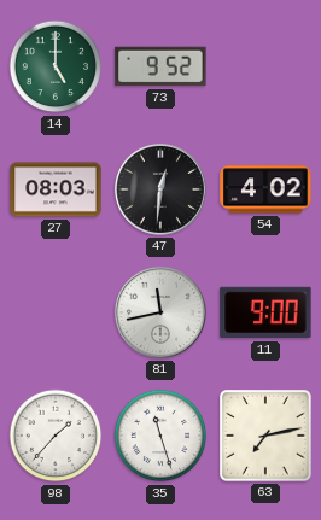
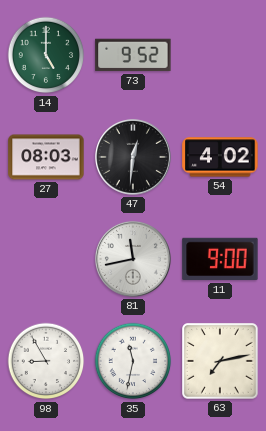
98: 1:37 -> 8:55 (46, 361)
35: 11:27 -> 11:32 (133, 361)
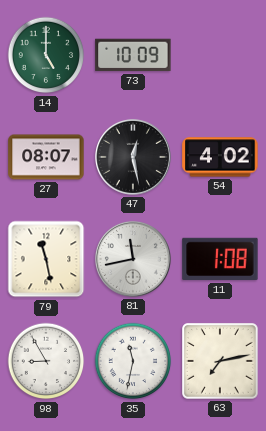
73: 9:52 -> 10:09 (133, 55)
27: 08:03 -> 08:07 (46, 157)
47: 12:31 -> 12:28 (133, 157)
79: none -> 11:28 (46, 259)
11: 9:00 -> 1:08 (220, 259)
